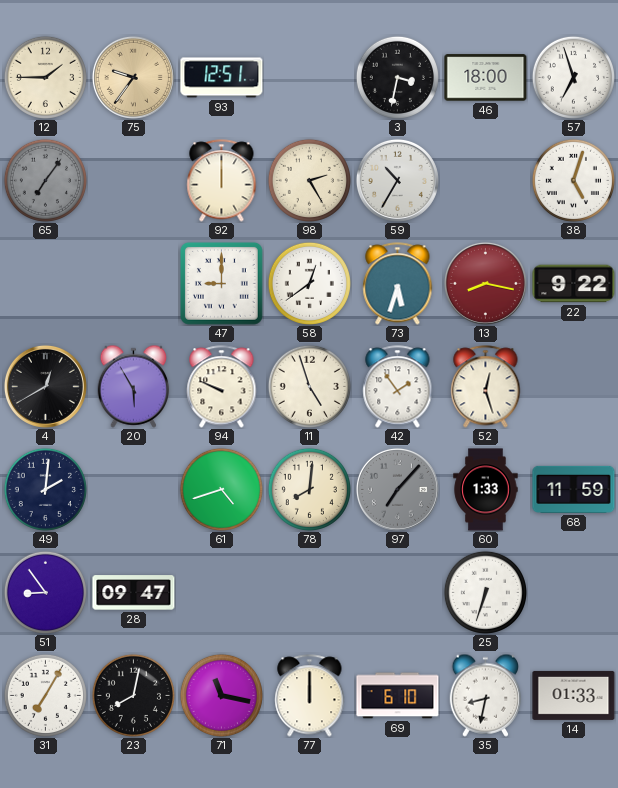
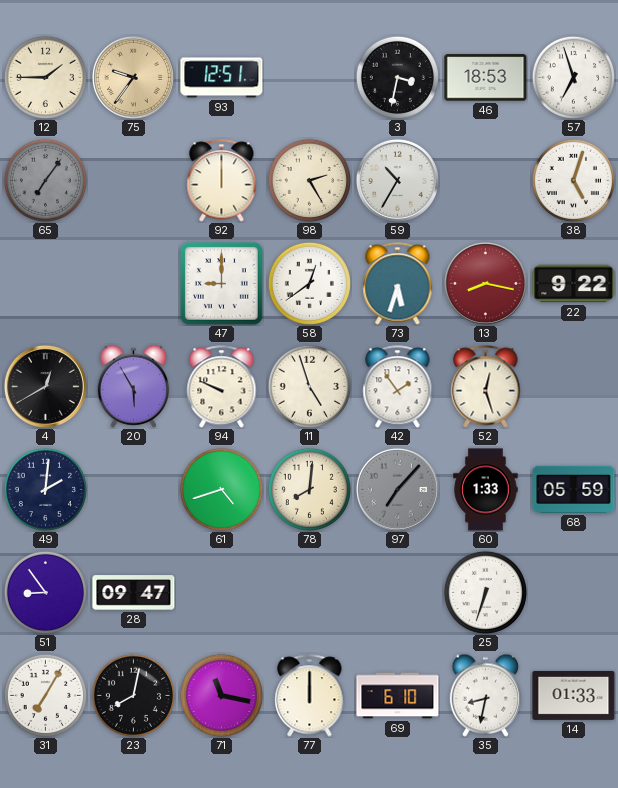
46: 18:00 -> 18:53 (486, 78)
68: 11:59 -> 05:59 (574, 489)
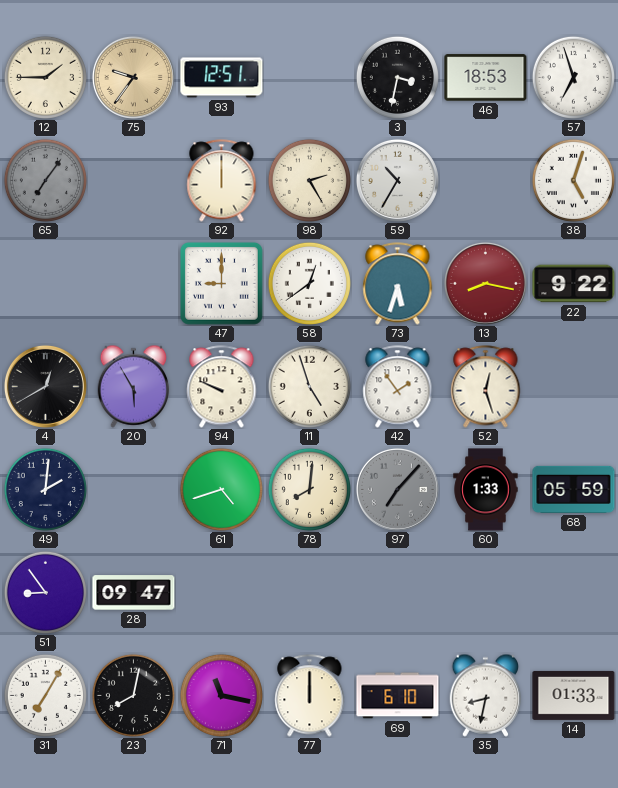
25: 6:33 -> none (485, 592)
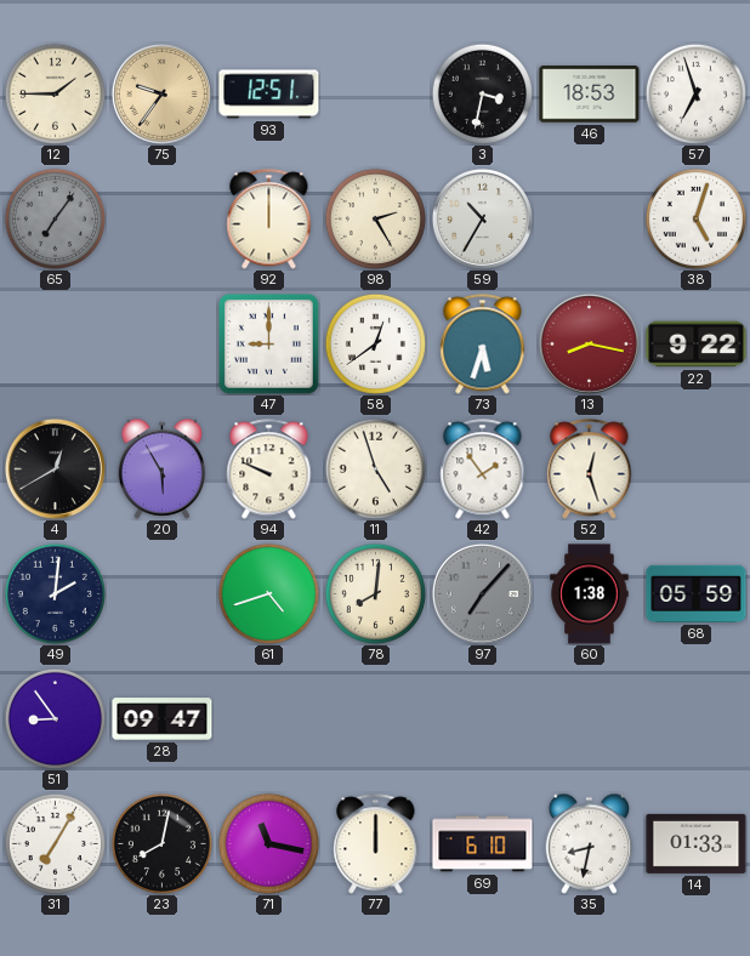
60: 1:33 -> 1:38 (590, 594)
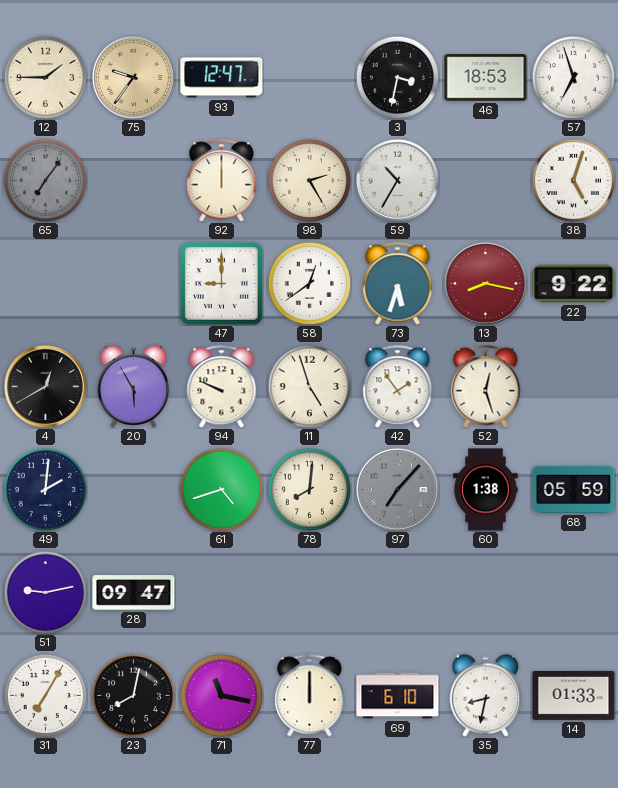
93: 12:51 -> 12:47 (222, 78)
51: 8:54 -> 9:13 (45, 592)
